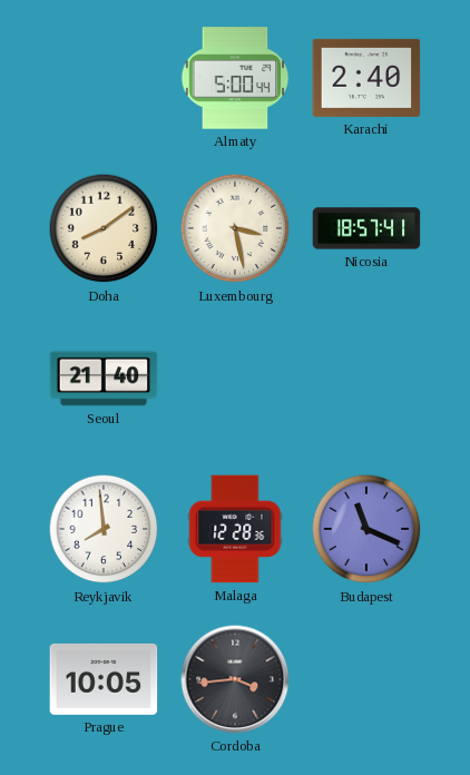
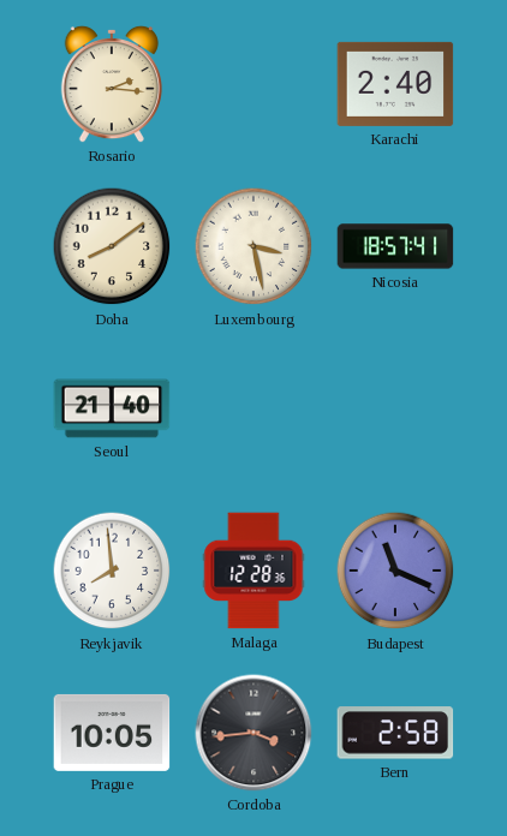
Rosario: none -> 2:16 (112, 84)
Almaty: 5:00 -> none (235, 78)
Bern: none -> 2:58 (395, 733)
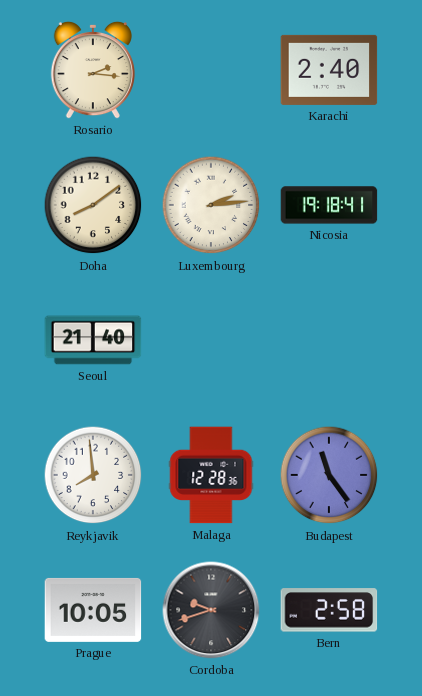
Luxembourg: 3:28 -> 2:14 (211, 205)
Nicosia: 18:57 -> 19:18 (329, 205)
Budapest: 11:19 -> 11:24 (329, 475)
Cordoba: 3:44 -> 9:42 (211, 610)
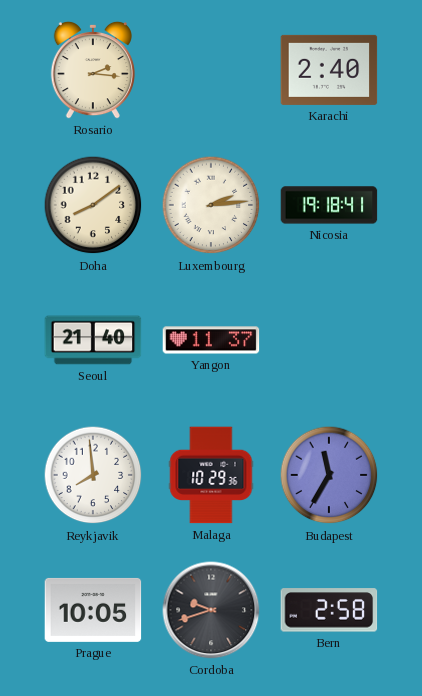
Yangon: none -> 11:37 (211, 340)
Malaga: 12:28 -> 10:29 (211, 475)
Budapest: 11:24 -> 11:35 (329, 475)
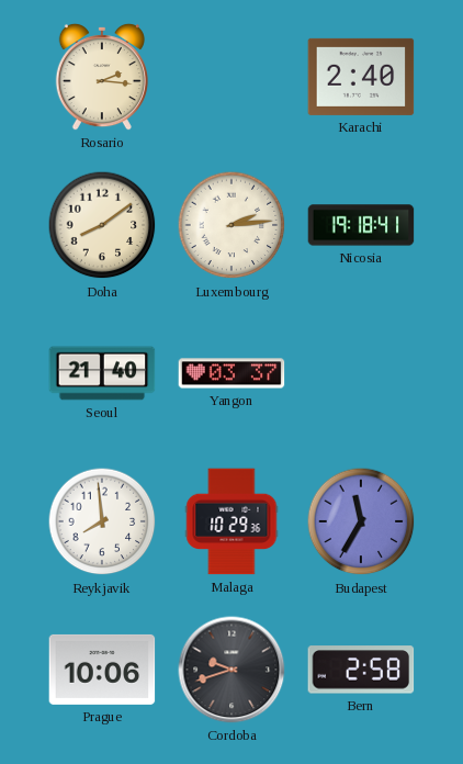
Yangon: 11:37 -> 03:37 (231, 373)
Prague: 10:05 -> 10:06 (102, 670)
